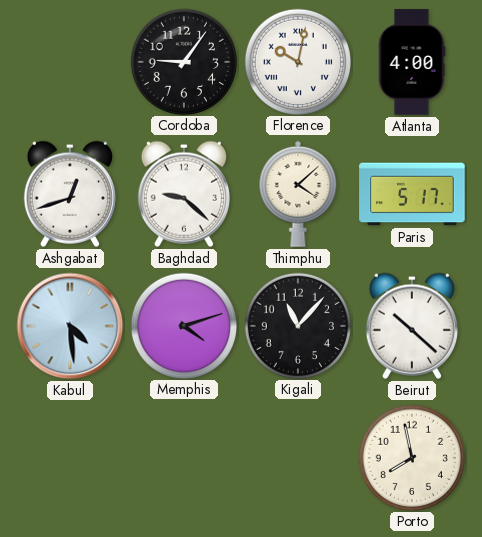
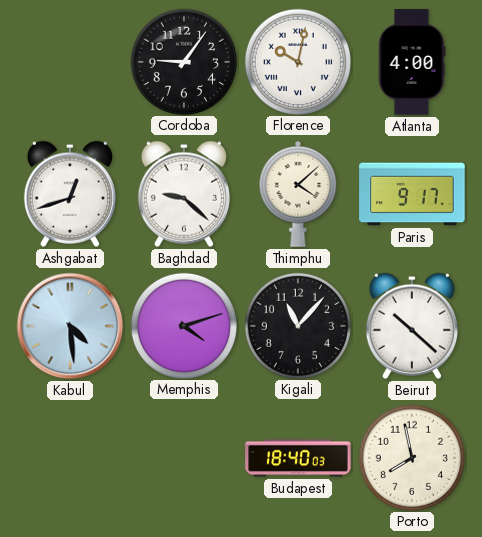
Paris: 5:17 -> 9:17 (412, 194)
Budapest: none -> 18:40 (298, 458)
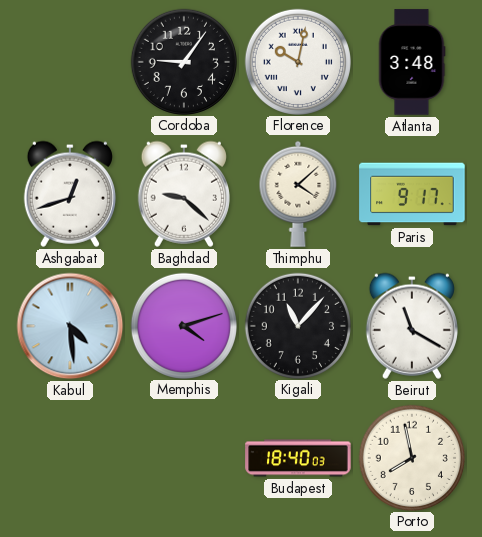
Atlanta: 4:00 -> 3:48 (412, 62)
Beirut: 10:22 -> 11:20 (412, 326)
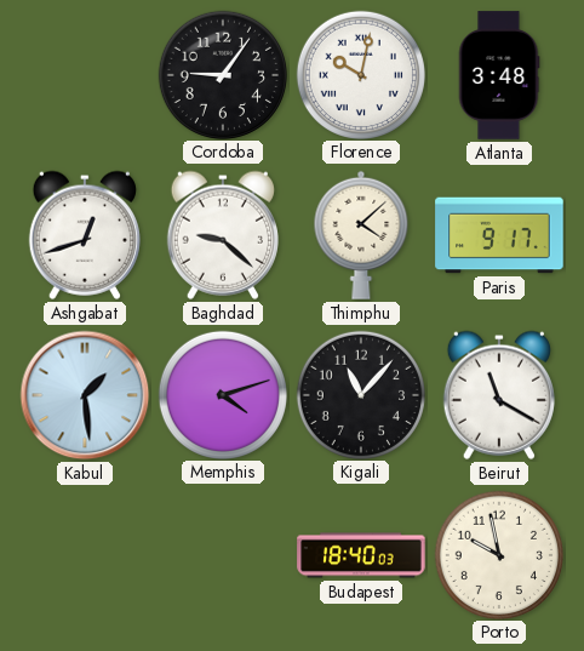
Kabul: 4:29 -> 1:29 (85, 395)
Porto: 7:58 -> 9:58 (498, 554)
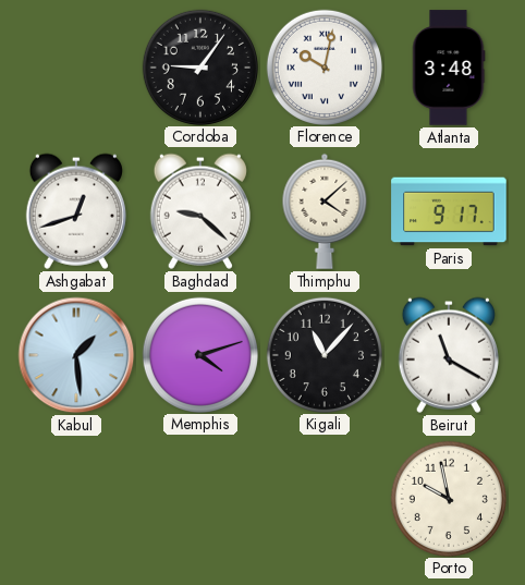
Budapest: 18:40 -> none (361, 555)
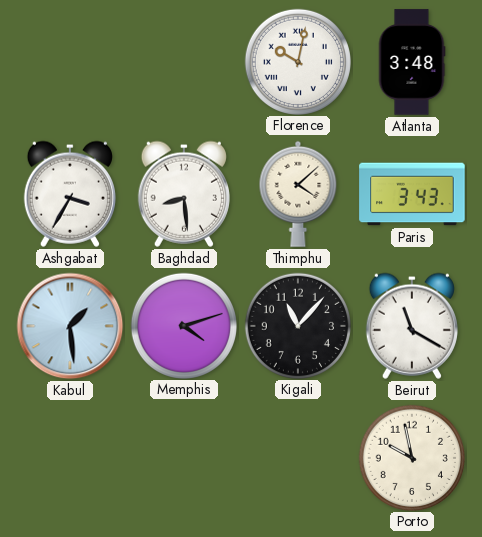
Cordoba: 9:06 -> none (199, 66)
Ashgabat: 12:42 -> 3:35 (70, 194)
Baghdad: 9:22 -> 8:29 (184, 194)
Paris: 9:17 -> 3:43 (412, 194)
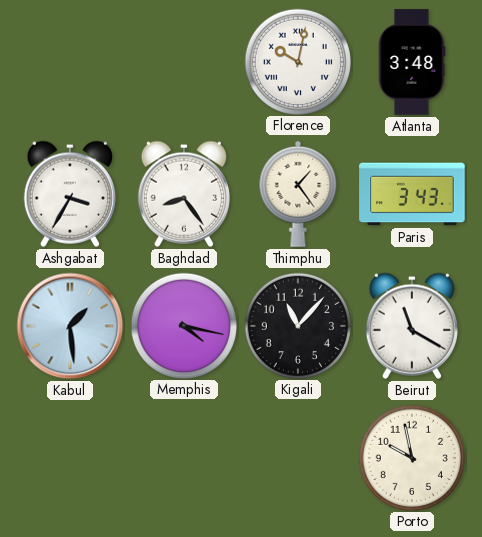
Baghdad: 8:29 -> 8:24 (184, 194)
Thimphu: 4:08 -> 1:24 (298, 194)
Memphis: 4:12 -> 4:17 (183, 325)
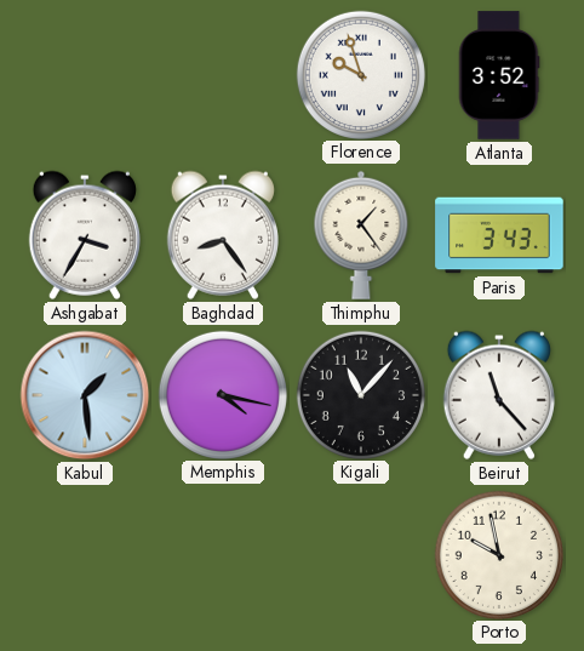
Florence: 10:02 -> 9:57 (360, 74)
Atlanta: 3:48 -> 3:52 (499, 75)
Beirut: 11:20 -> 11:23 (499, 395)
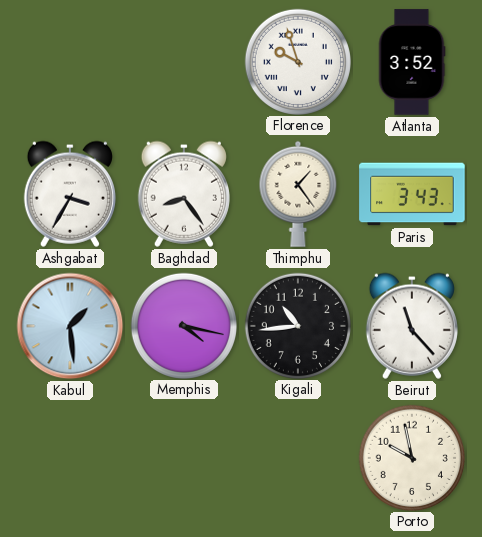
Kigali: 11:07 -> 10:44 (297, 325)
